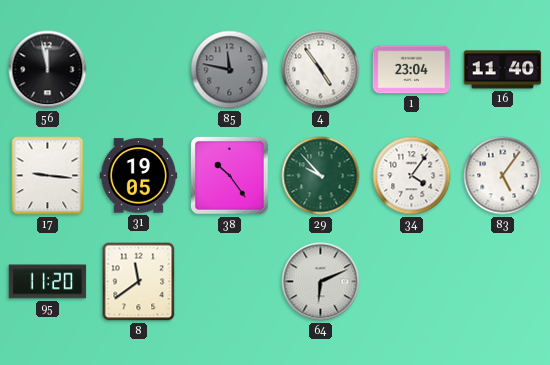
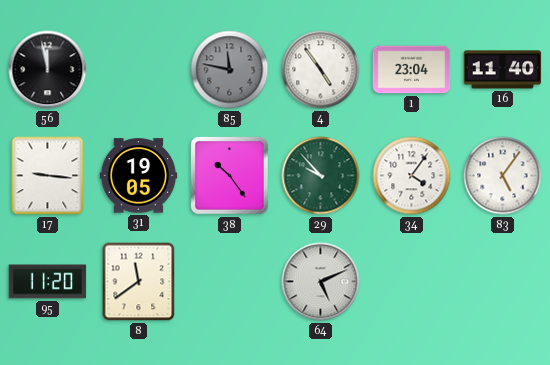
64: 6:11 -> 5:11 (321, 282)
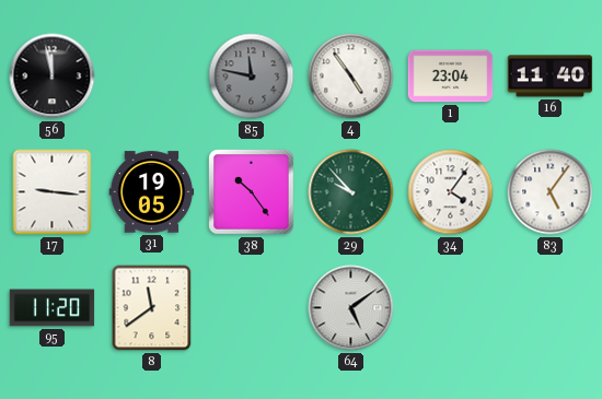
64: 5:11 -> 5:09 (351, 308)
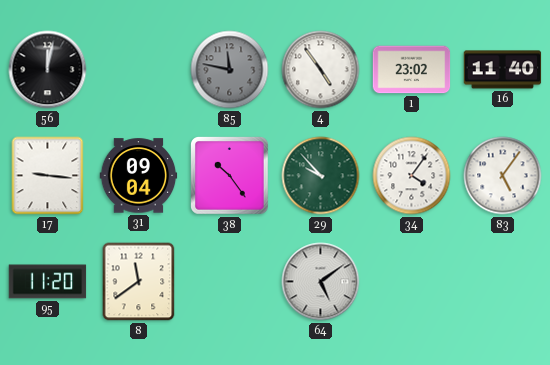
56: 11:58 -> 12:02 (48, 70)
1: 23:04 -> 23:02 (412, 70)
31: 19:05 -> 09:04 (139, 176)
